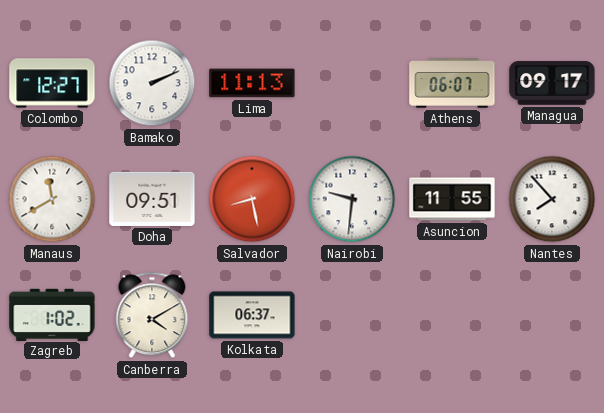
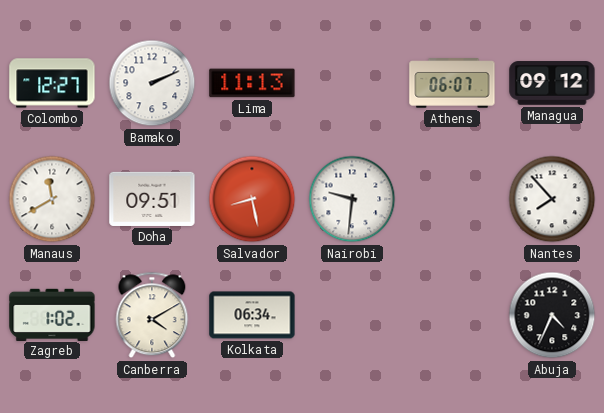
Managua: 09:17 -> 09:12 (552, 83)
Asuncion: 11:55 -> none (452, 199)
Kolkata: 06:37 -> 06:34 (252, 315)
Abuja: none -> 4:34 (552, 315)
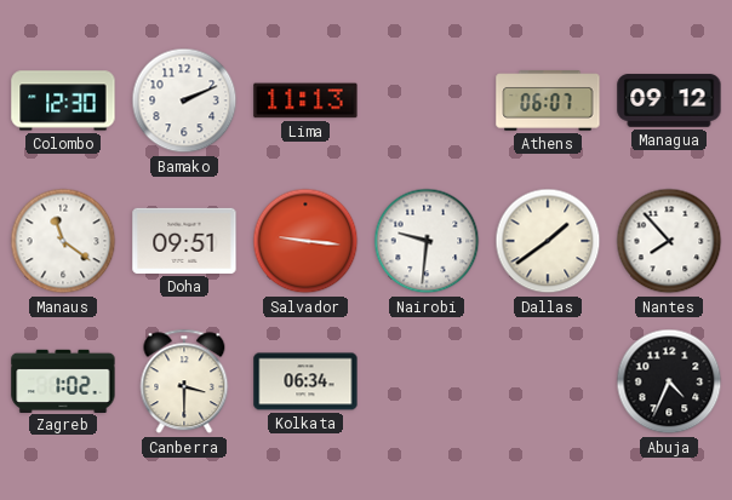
Colombo: 12:27 -> 12:30 (63, 100)
Manaus: 11:40 -> 11:21 (63, 241)
Salvador: 8:28 -> 9:16 (305, 241)
Dallas: none -> 1:39 (548, 241)
Canberra: 4:10 -> 3:30 (184, 381)
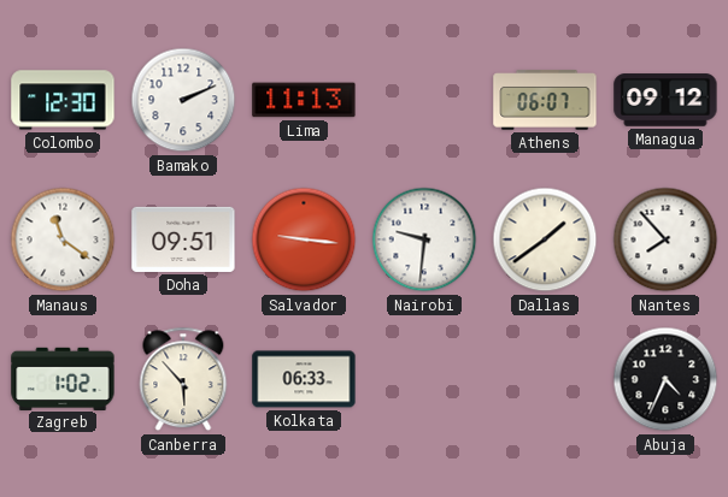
Canberra: 3:30 -> 5:53 (183, 379)
Kolkata: 06:34 -> 06:33 (304, 379)
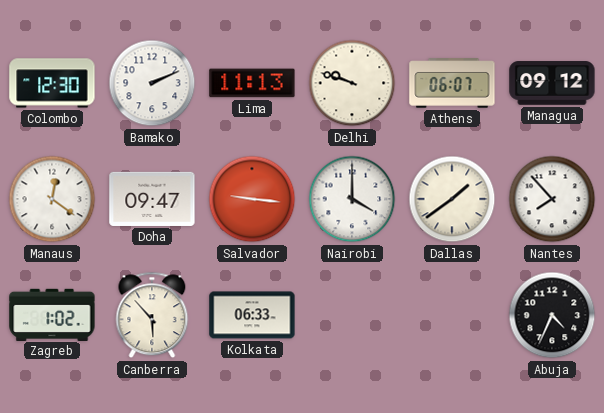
Delhi: none -> 9:48 (352, 83)
Manaus: 11:21 -> 12:21 (52, 199)
Doha: 09:51 -> 09:47 (152, 199)
Nairobi: 9:31 -> 4:00 (352, 199)
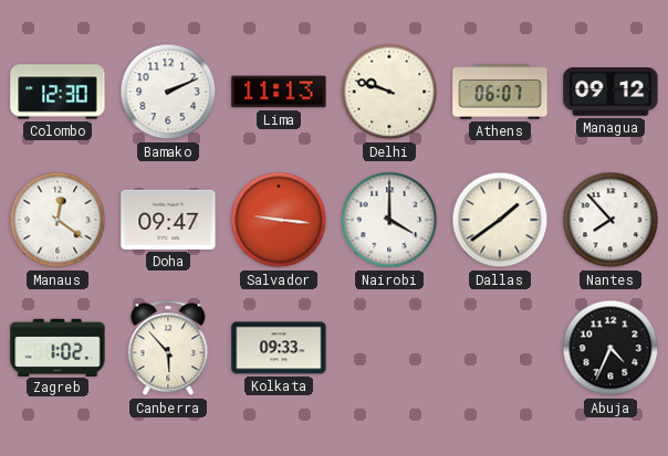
Kolkata: 06:33 -> 09:33 (279, 348)
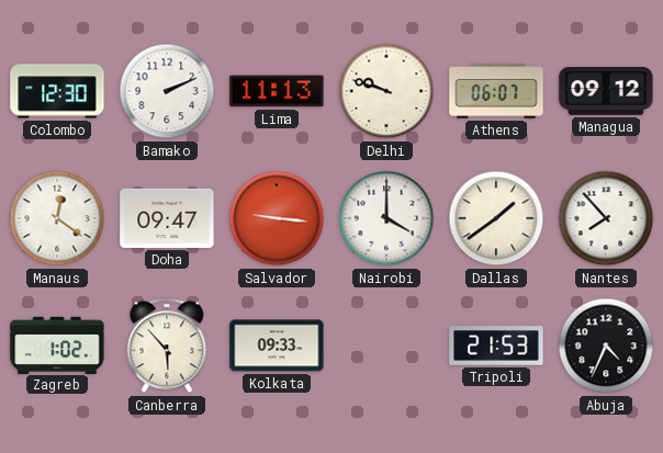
Tripoli: none -> 21:53 (496, 346)
